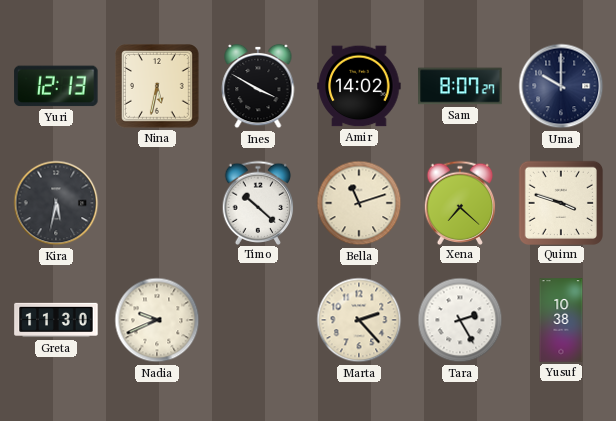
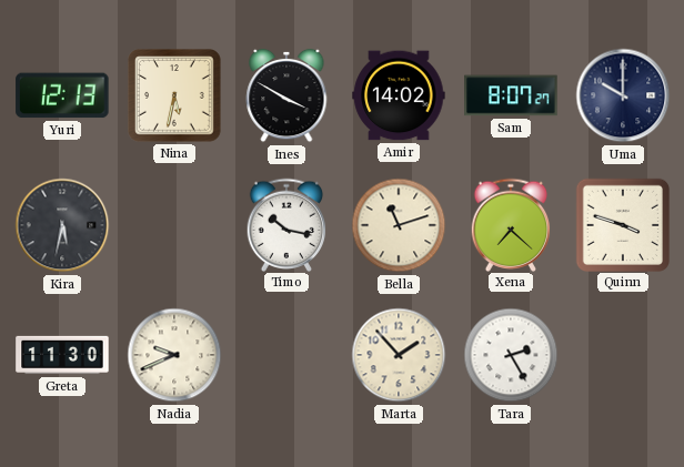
Timo: 10:22 -> 10:17 (286, 224)
Marta: 2:23 -> 1:53 (399, 355)
Yusuf: 10:38 -> none (561, 320)
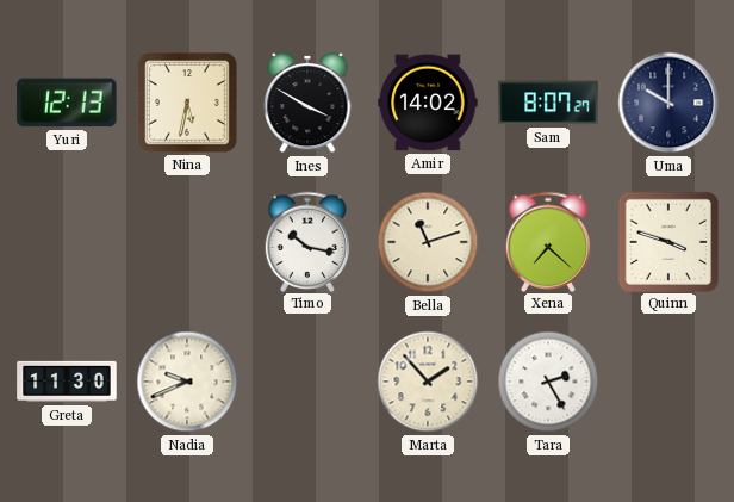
Kira: 5:32 -> none (62, 225)
